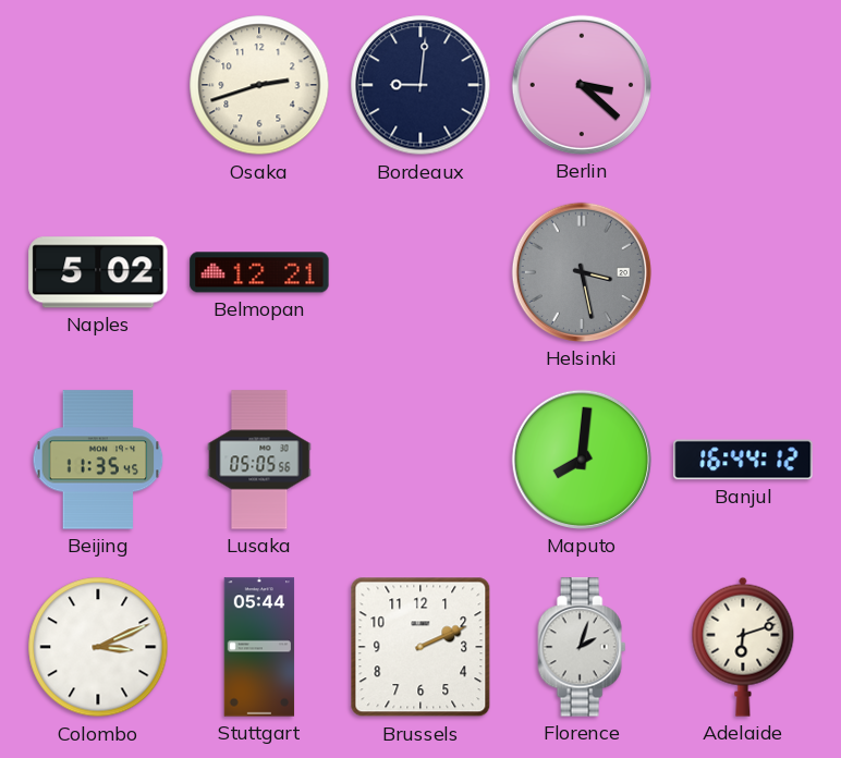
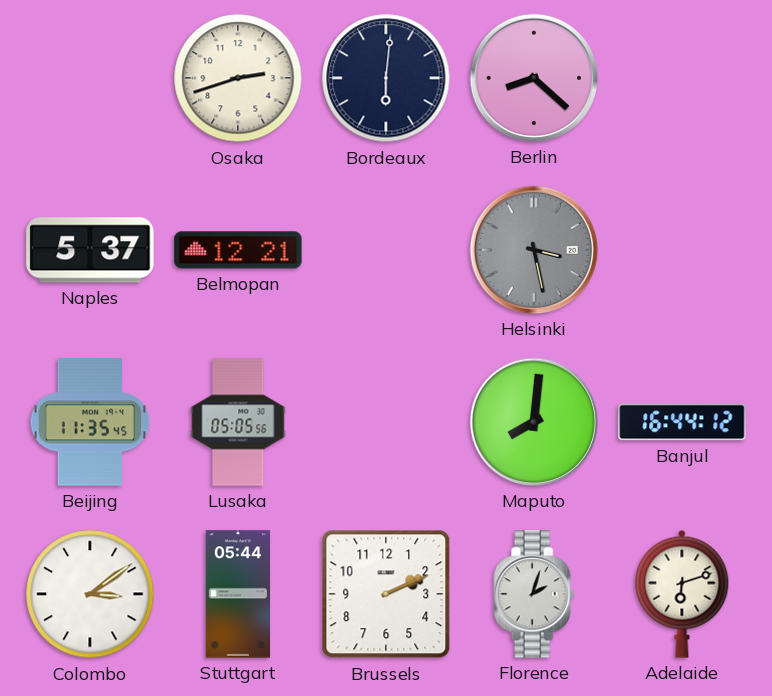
Bordeaux: 9:01 -> 6:01 (386, 78)
Berlin: 3:22 -> 8:22 (534, 78)
Naples: 5:02 -> 5:37 (90, 250)
Colombo: 3:11 -> 3:09 (90, 594)
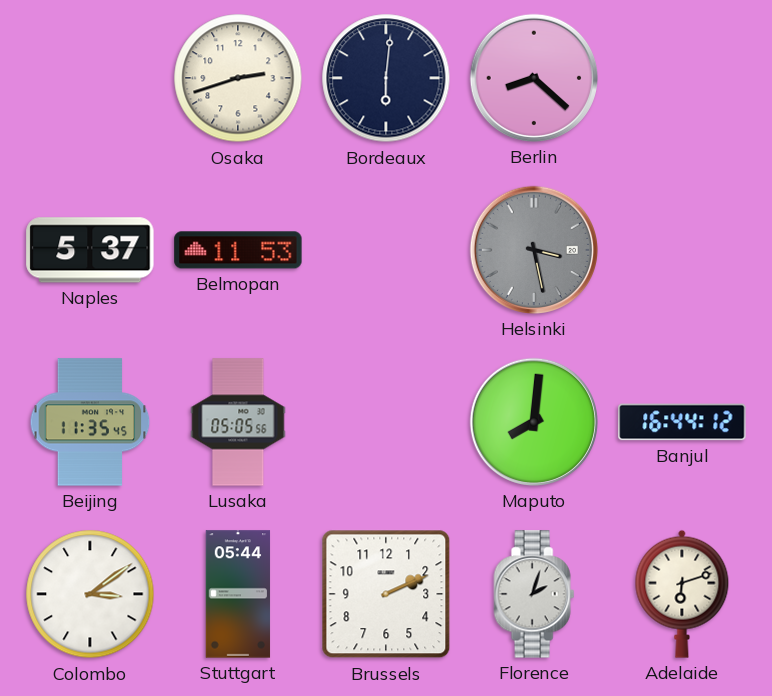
Belmopan: 12:21 -> 11:53 (238, 250)
